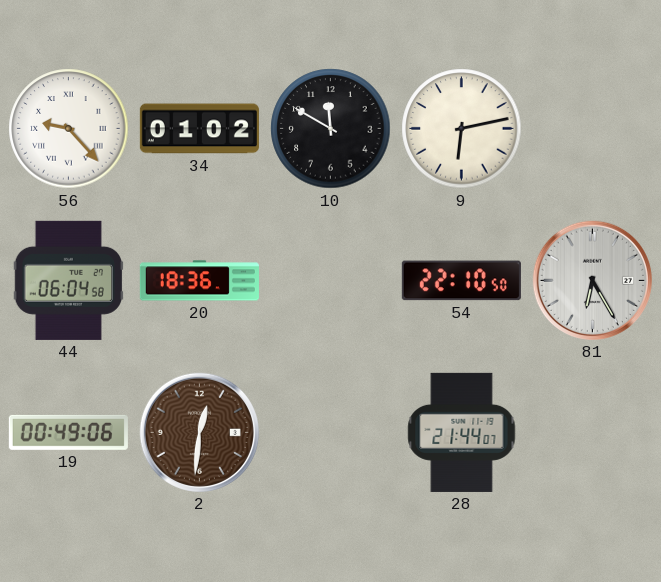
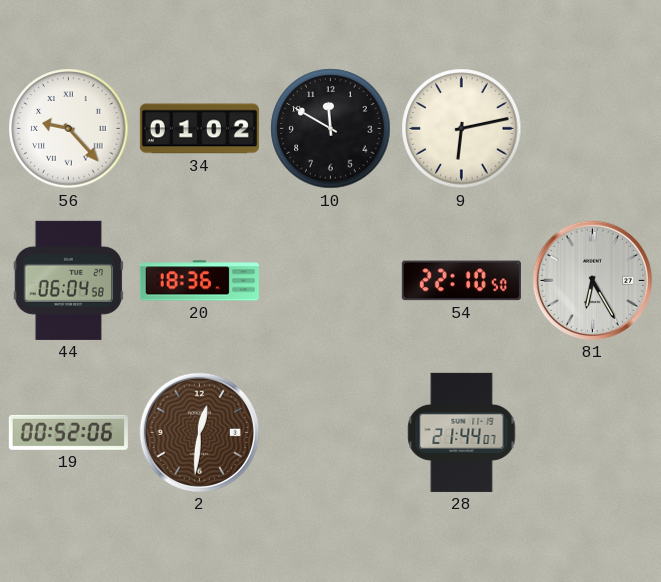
19: 00:49 -> 00:52 (68, 432)
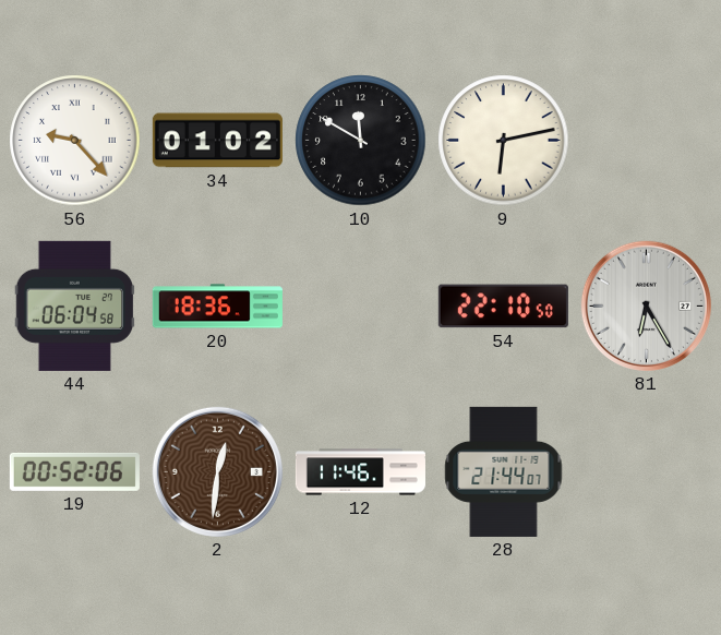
12: none -> 11:46 (360, 472)
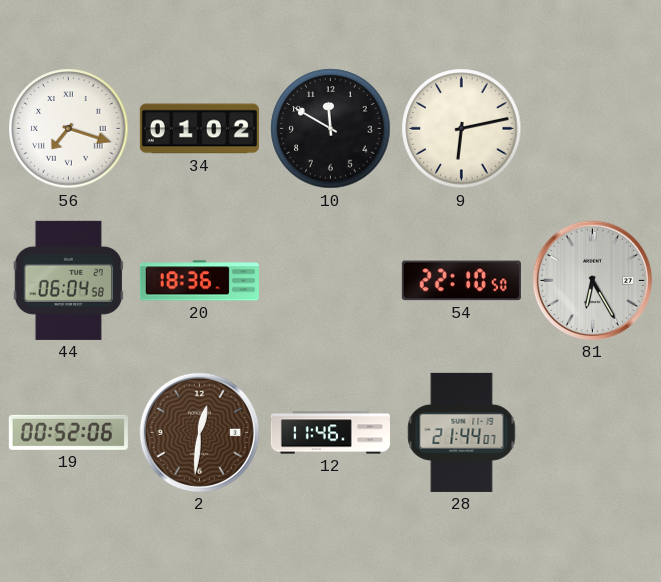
56: 9:23 -> 7:18 (69, 129)
